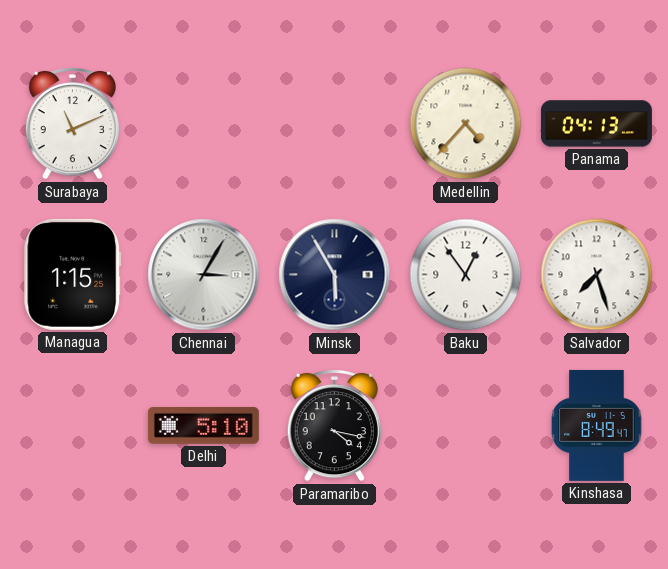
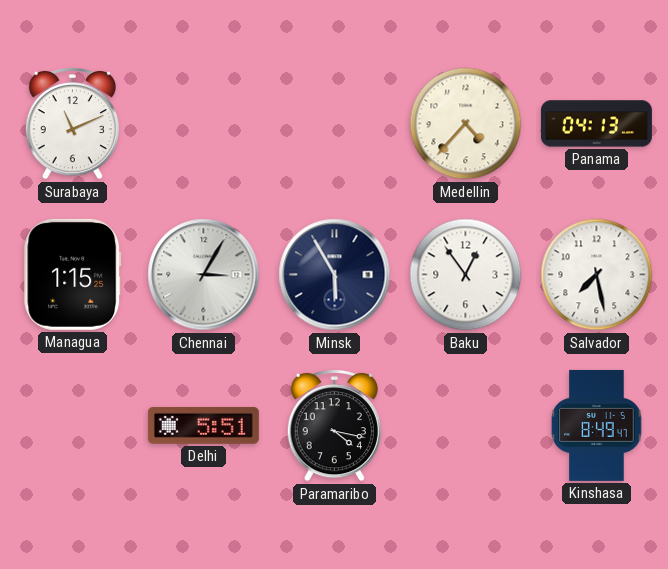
Salvador: 7:27 -> 7:28 (597, 275)
Delhi: 5:10 -> 5:51 (203, 425)
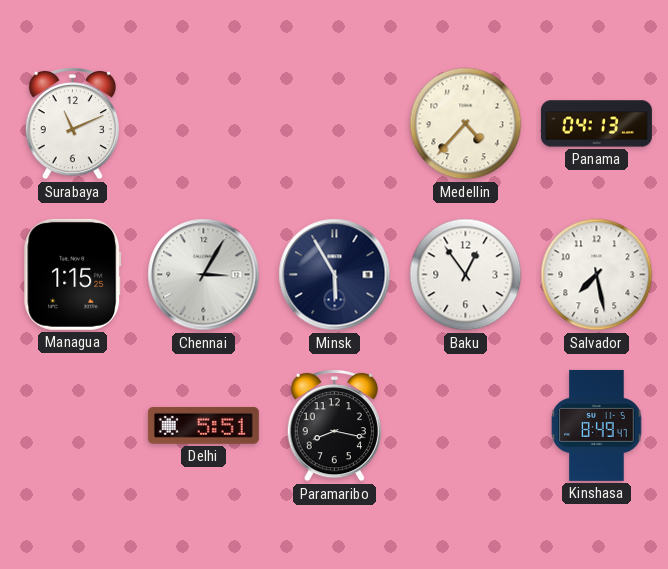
Paramaribo: 4:17 -> 8:17 (334, 426)
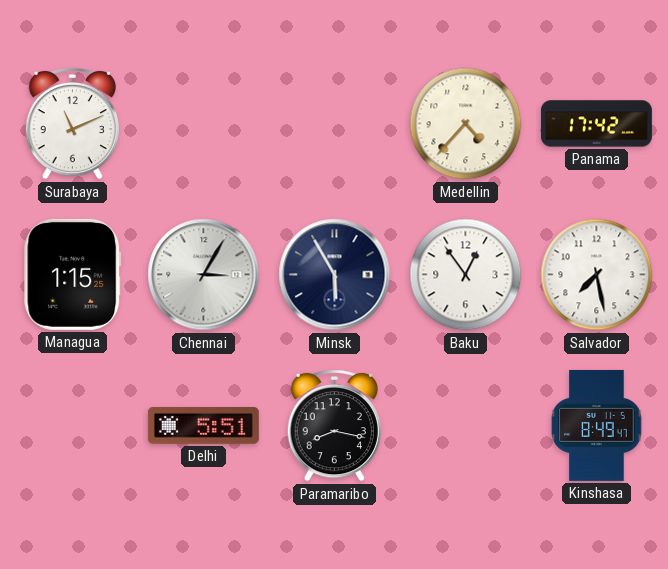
Panama: 04:13 -> 17:42 (596, 124)
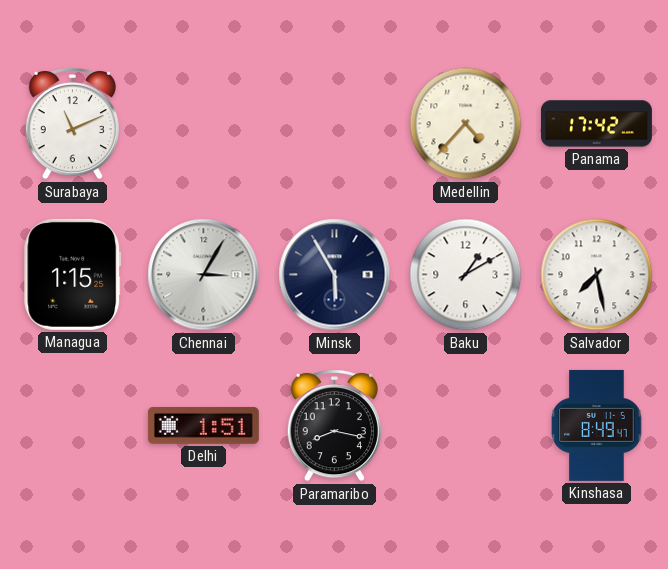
Baku: 12:54 -> 1:10 (466, 275)
Delhi: 5:51 -> 1:51 (203, 425)
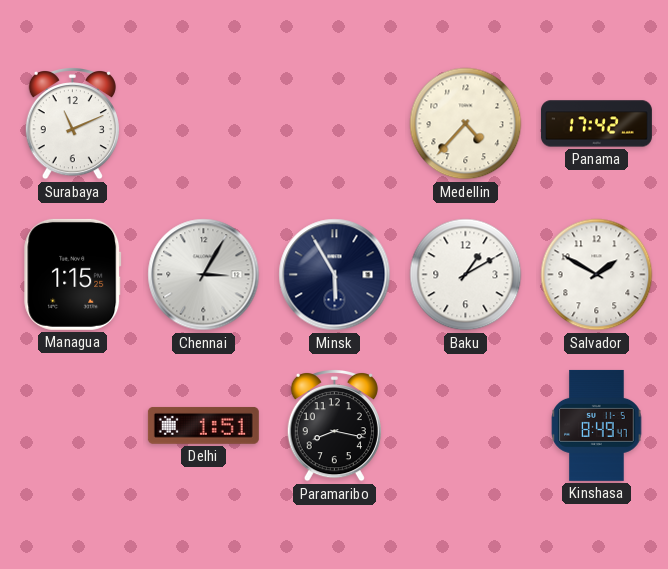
Salvador: 7:28 -> 1:50 (597, 275)
